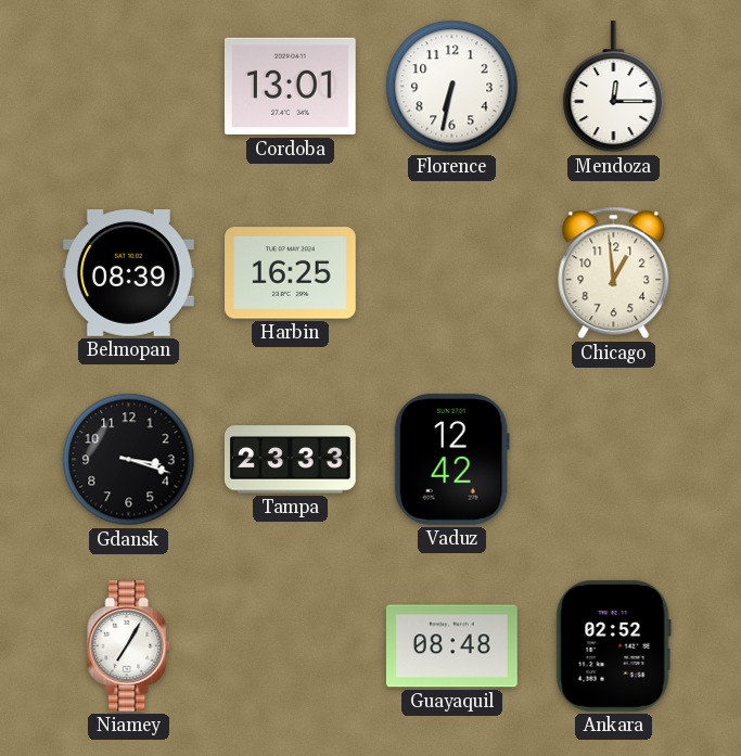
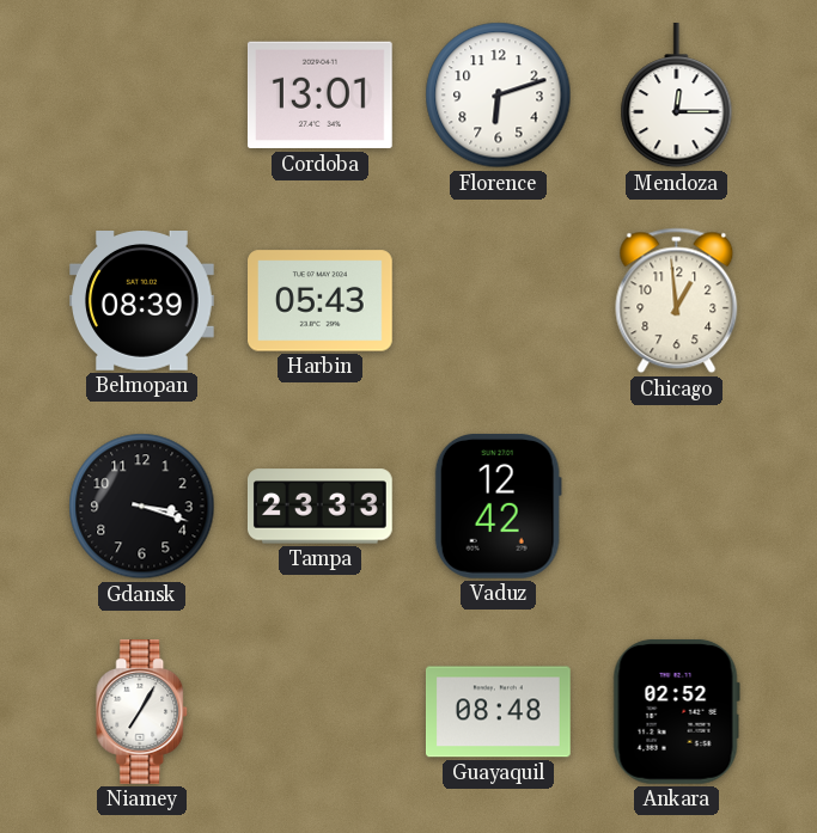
Florence: 6:32 -> 6:12 (499, 96)
Harbin: 16:25 -> 05:43 (321, 301)
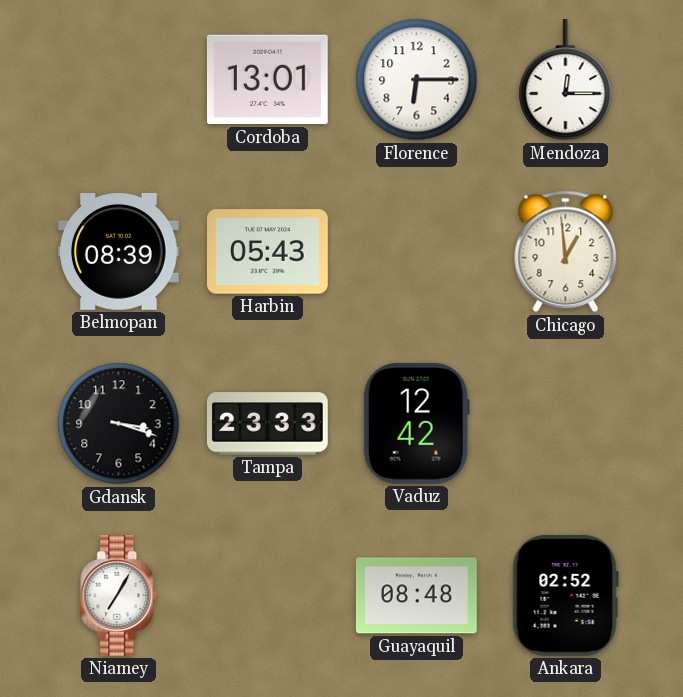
Florence: 6:12 -> 6:15 (417, 80)
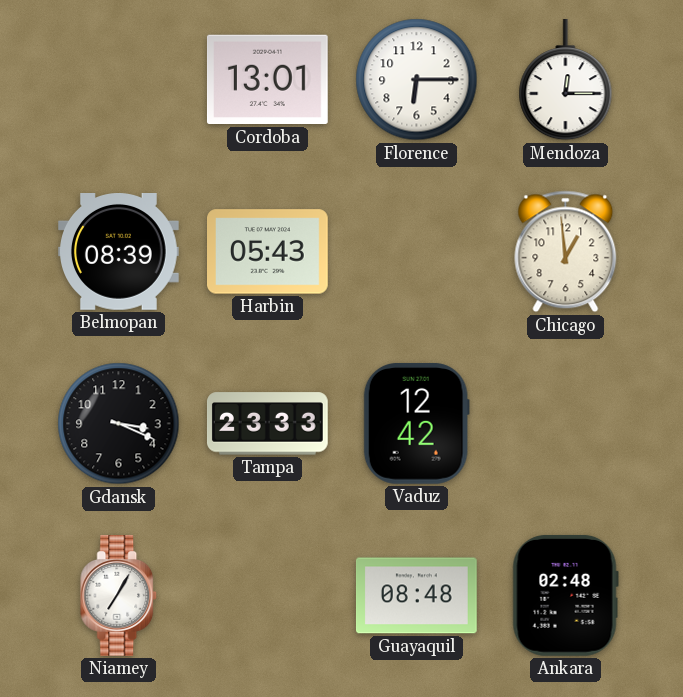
Gdansk: 3:18 -> 3:19 (119, 424)
Ankara: 02:52 -> 02:48 (565, 595)
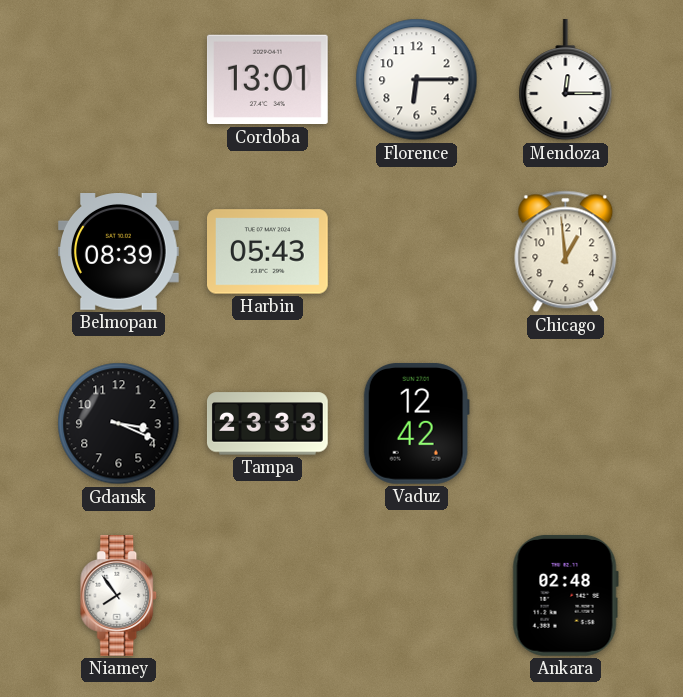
Niamey: 7:05 -> 7:54 (119, 596)
Guayaquil: 08:48 -> none (417, 596)
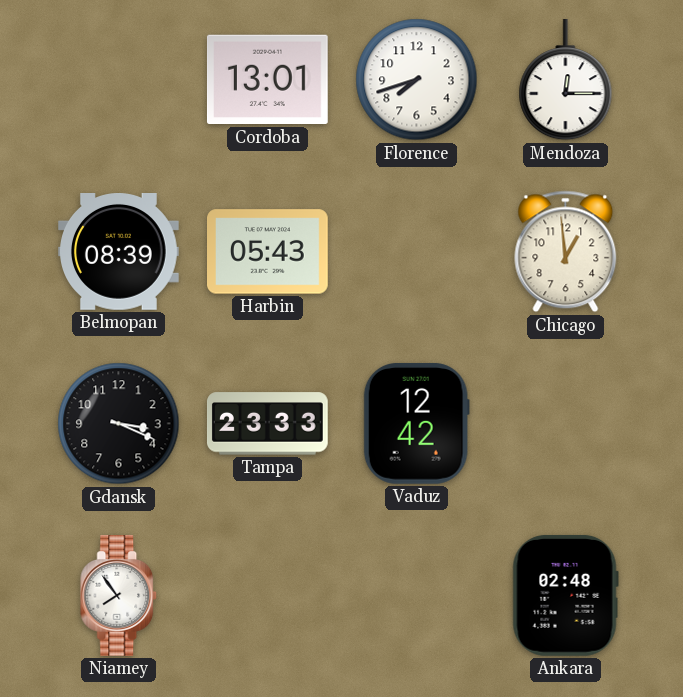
Florence: 6:15 -> 7:42 (417, 80)
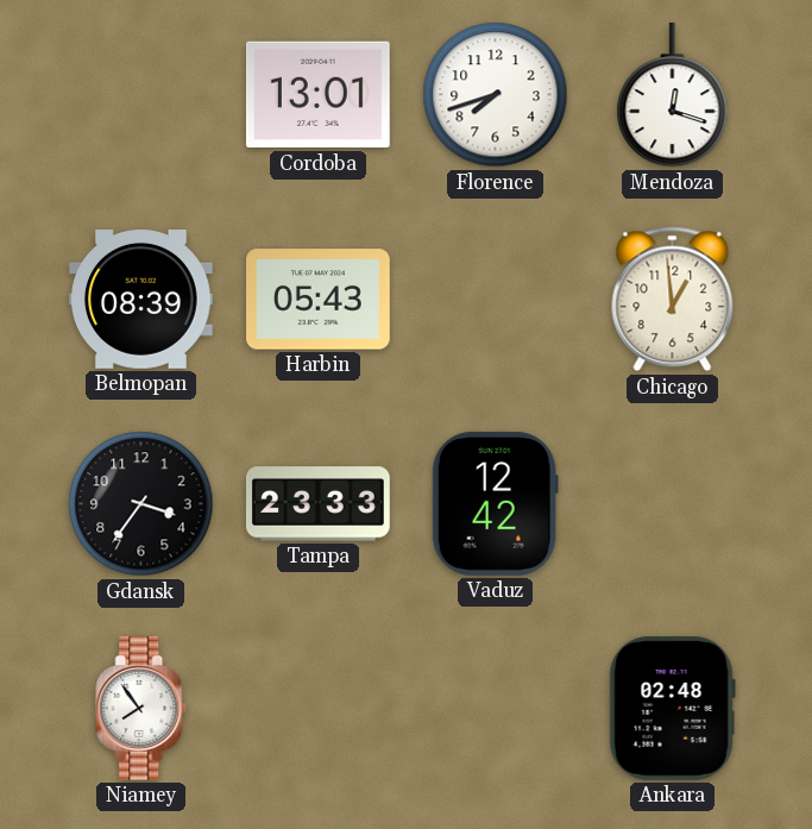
Mendoza: 12:15 -> 12:18 (673, 96)
Gdansk: 3:19 -> 3:36 (141, 504)
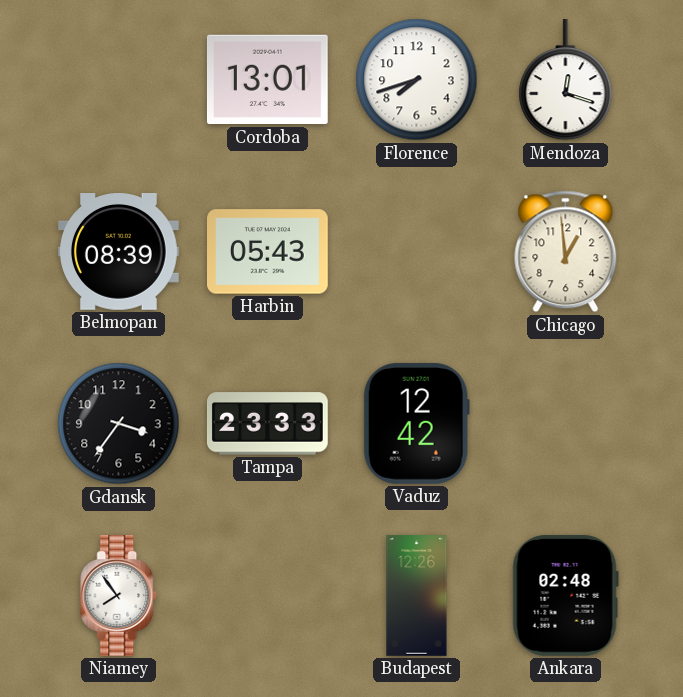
Budapest: none -> 12:26 (417, 596)
